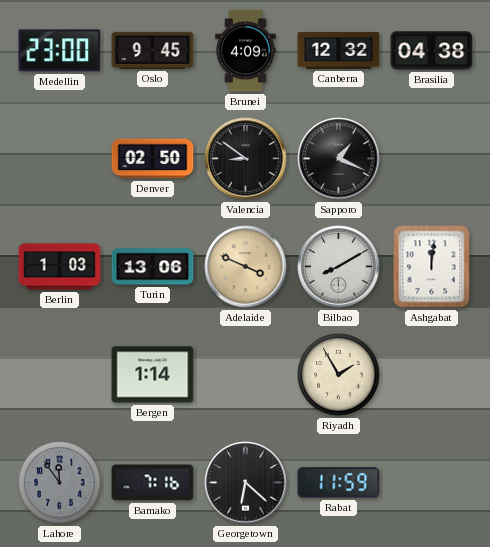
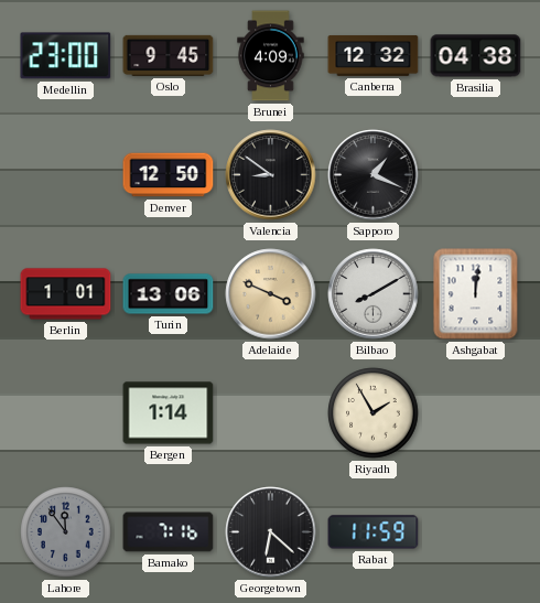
Denver: 02:50 -> 12:50 (169, 175)
Berlin: 1:03 -> 1:01 (66, 294)
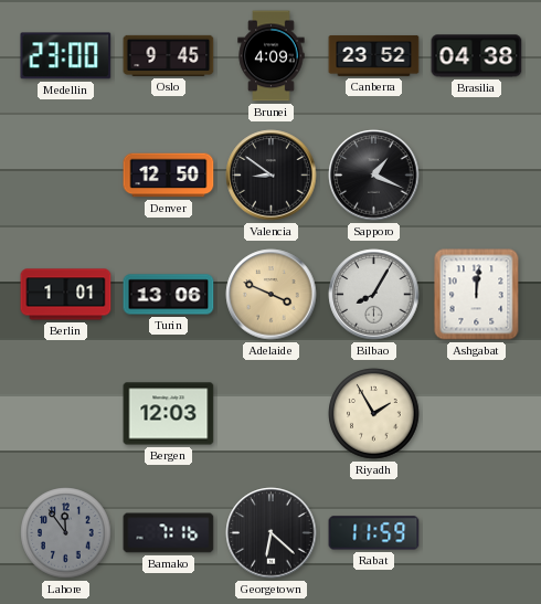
Canberra: 12:32 -> 23:52 (374, 55)
Bilbao: 8:10 -> 8:05 (374, 295)
Bergen: 1:14 -> 12:03 (169, 414)
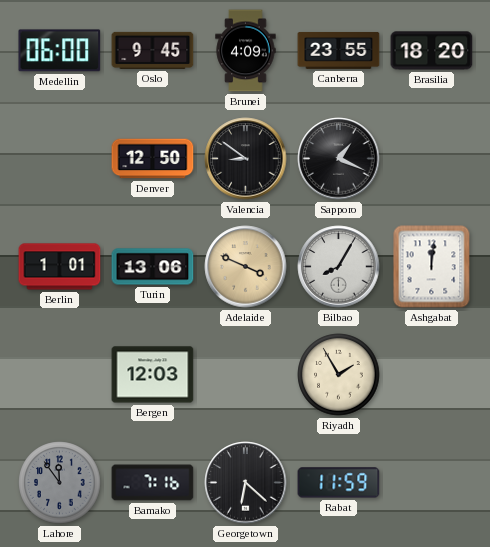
Medellin: 23:00 -> 06:00 (60, 51)
Canberra: 23:52 -> 23:55 (339, 50)
Brasilia: 04:38 -> 18:20 (432, 51)
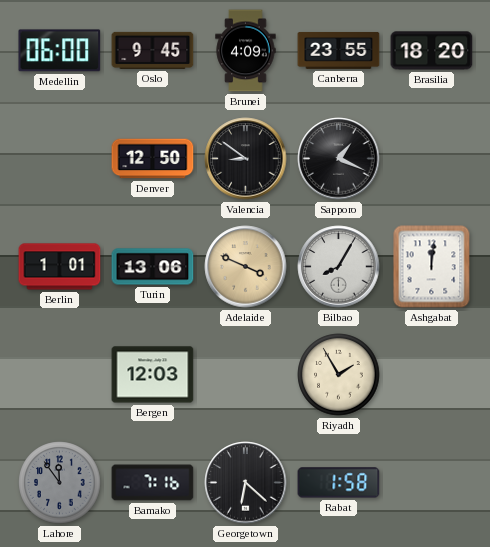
Rabat: 11:59 -> 1:58 (339, 483)
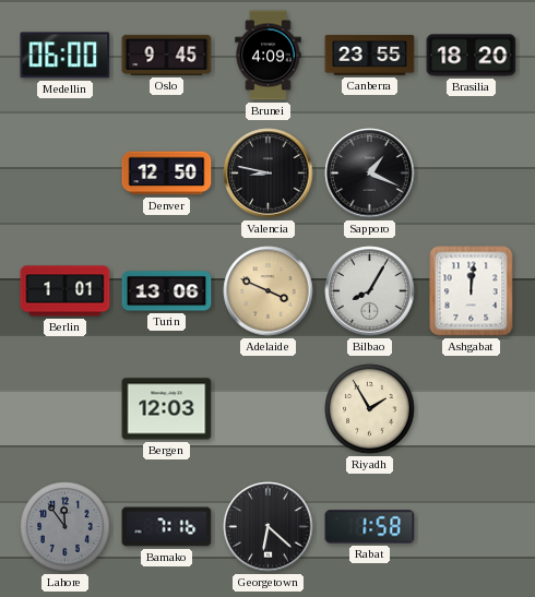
Valencia: 8:51 -> 8:47 (269, 174)
